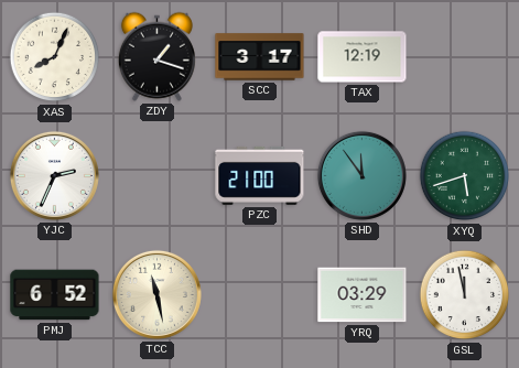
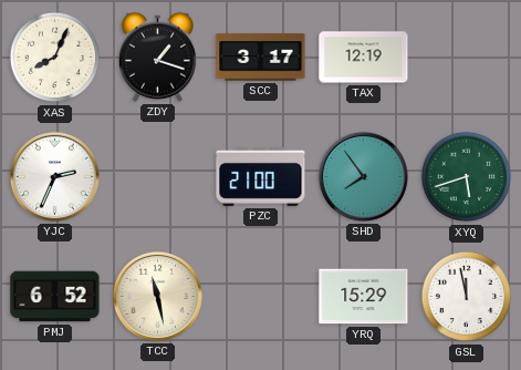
SHD: 11:54 -> 7:54 (363, 176)
YRQ: 03:29 -> 15:29 (364, 297)
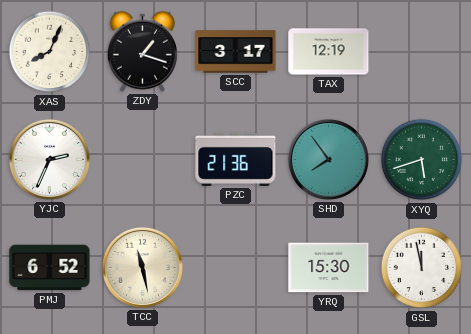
PZC: 21:00 -> 21:36 (236, 159)
YRQ: 15:29 -> 15:30 (329, 268)
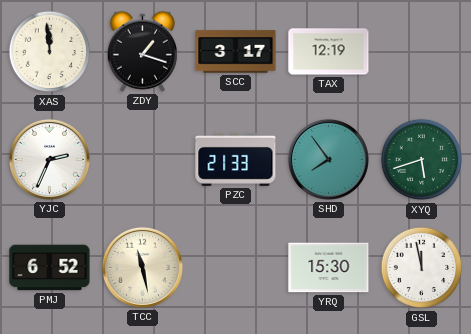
XAS: 8:04 -> 11:59 (50, 52)
PZC: 21:36 -> 21:33 (236, 159)
